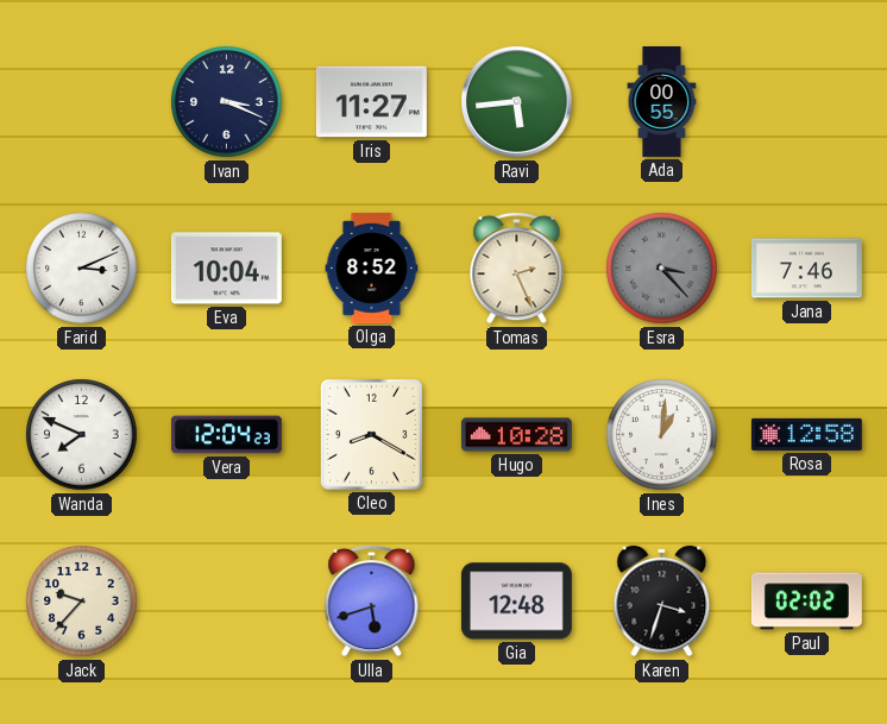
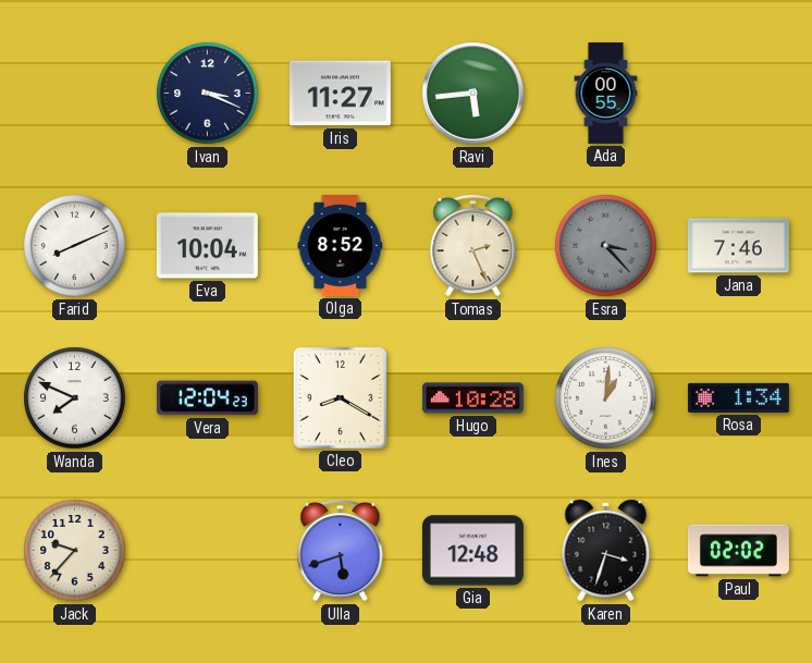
Farid: 3:11 -> 8:11 (75, 246)
Rosa: 12:58 -> 1:34 (738, 397)
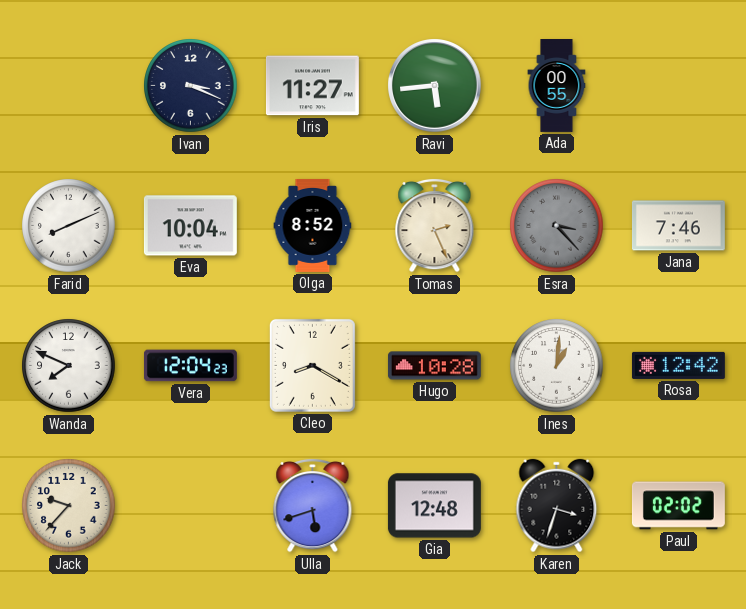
Rosa: 1:34 -> 12:42 (678, 365)
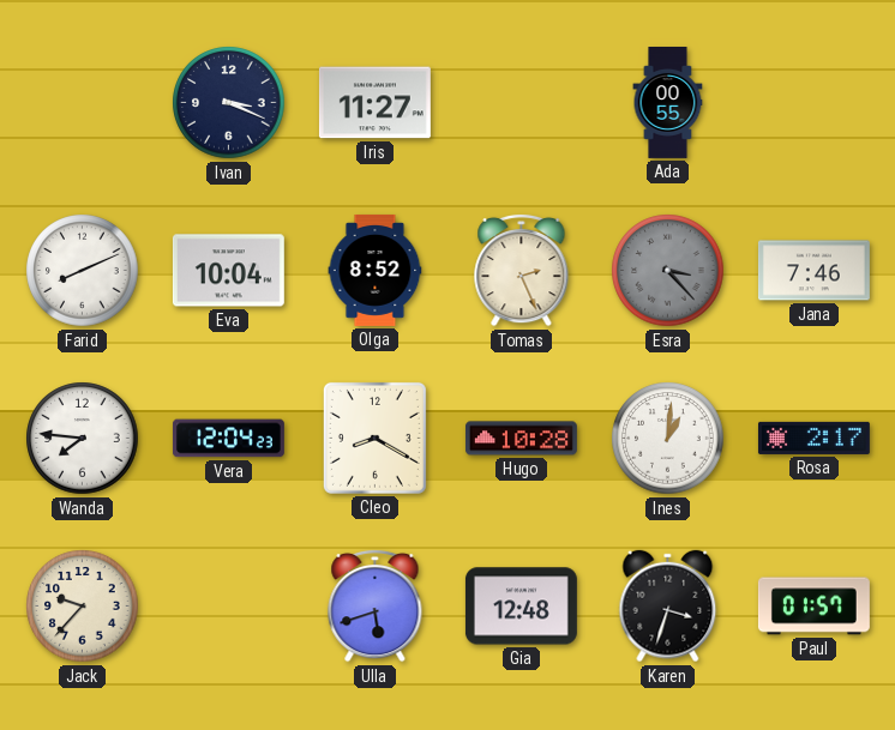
Ravi: 5:44 -> none (435, 86)
Wanda: 7:49 -> 7:46 (83, 439)
Rosa: 12:42 -> 2:17 (813, 438)
Paul: 02:02 -> 01:57 (813, 607)
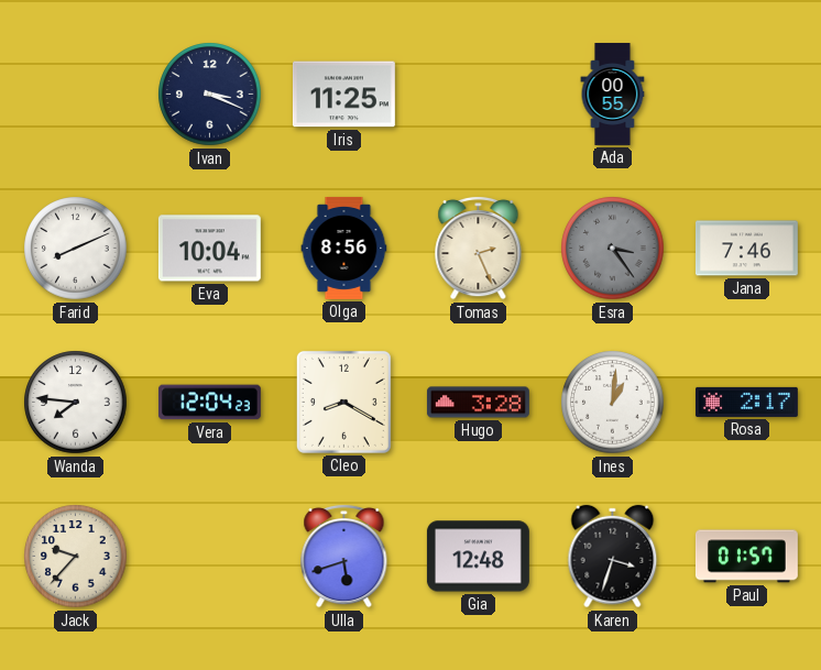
Iris: 11:27 -> 11:25 (343, 95)
Olga: 8:52 -> 8:56 (344, 248)
Esra: 3:23 -> 3:24 (613, 249)
Hugo: 10:28 -> 3:28 (478, 403)
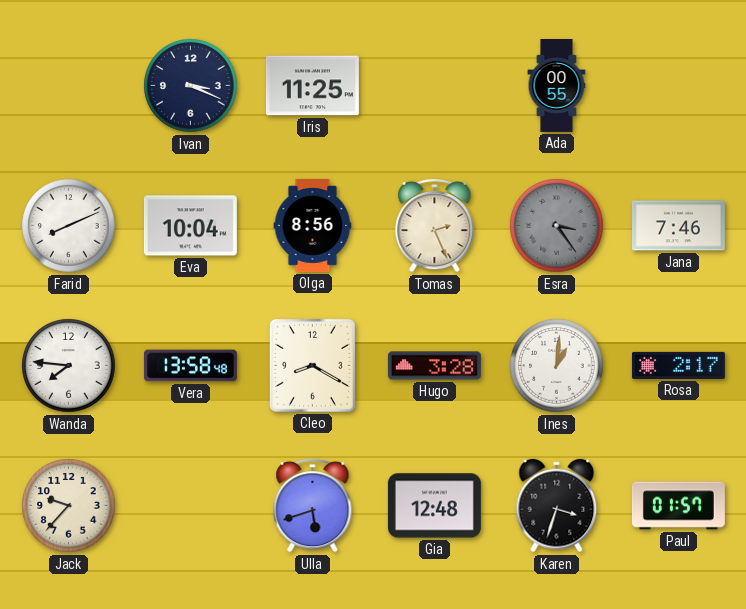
Vera: 12:04 -> 13:58 (190, 366)
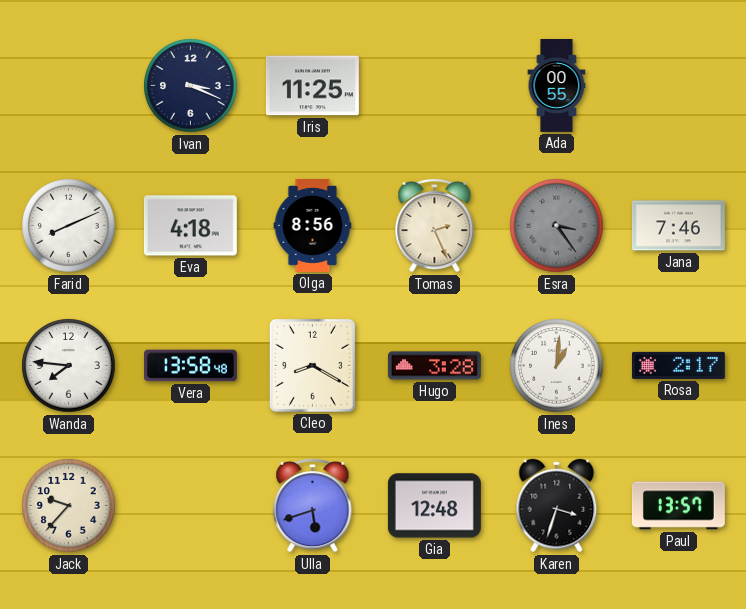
Eva: 10:04 -> 4:18 (190, 226)
Paul: 01:57 -> 13:57 (678, 506)
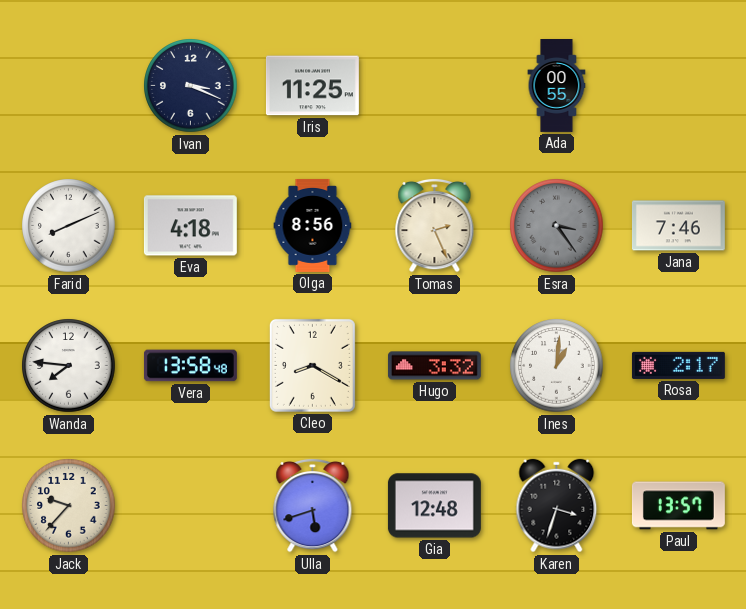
Hugo: 3:28 -> 3:32 (434, 366)
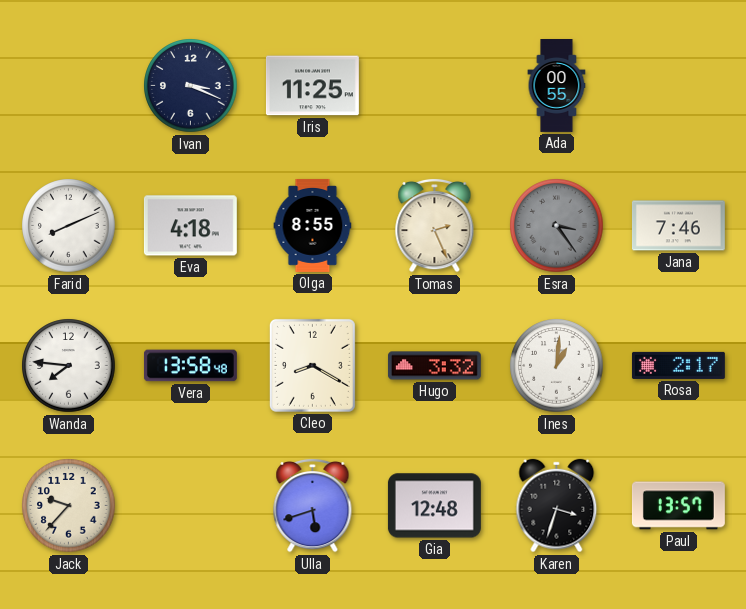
Olga: 8:56 -> 8:55 (313, 225)
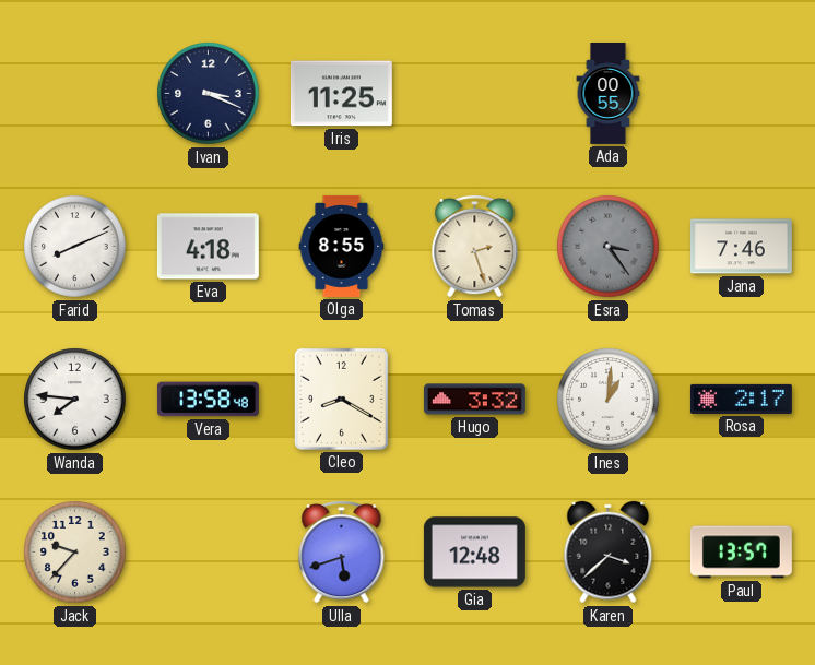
Tomas: 2:26 -> 2:27 (475, 246)
Karen: 3:33 -> 3:38 (609, 553)
